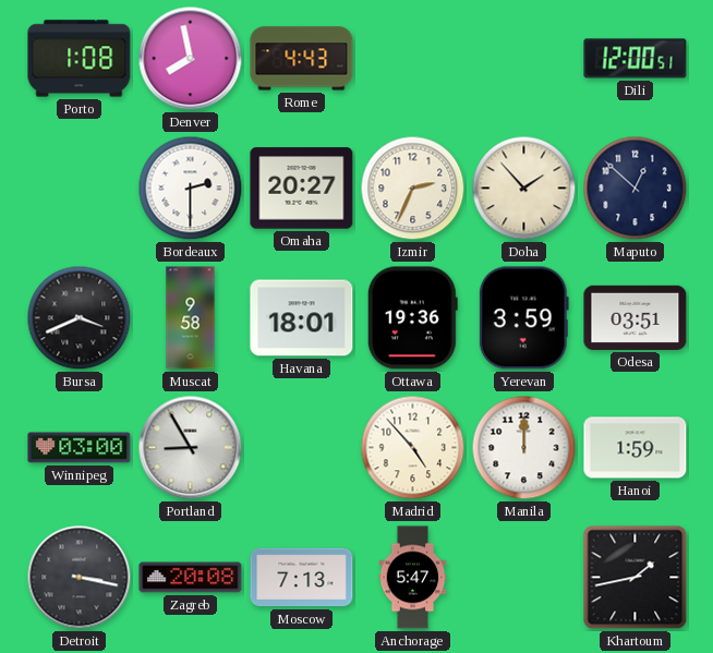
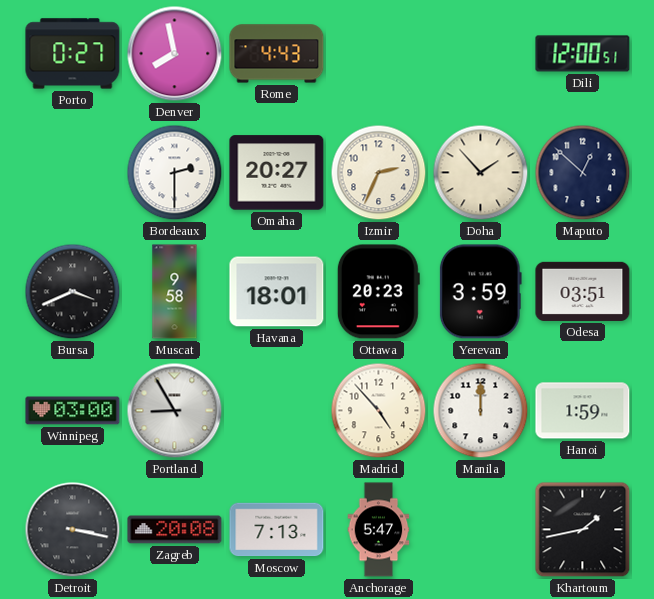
Porto: 1:08 -> 0:27 (73, 54)
Ottawa: 19:36 -> 20:23 (378, 292)
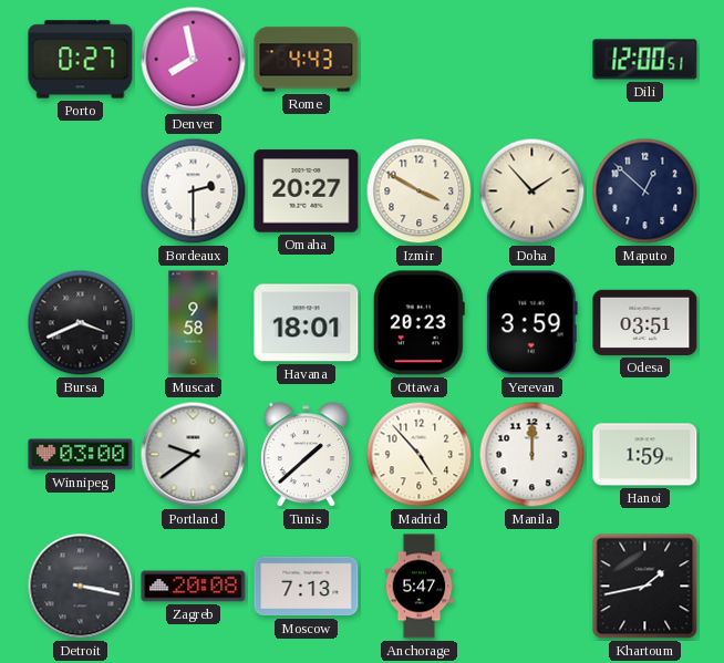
Izmir: 2:34 -> 3:50 (420, 191)
Portland: 8:55 -> 9:39 (194, 455)
Tunis: none -> 1:38 (306, 455)
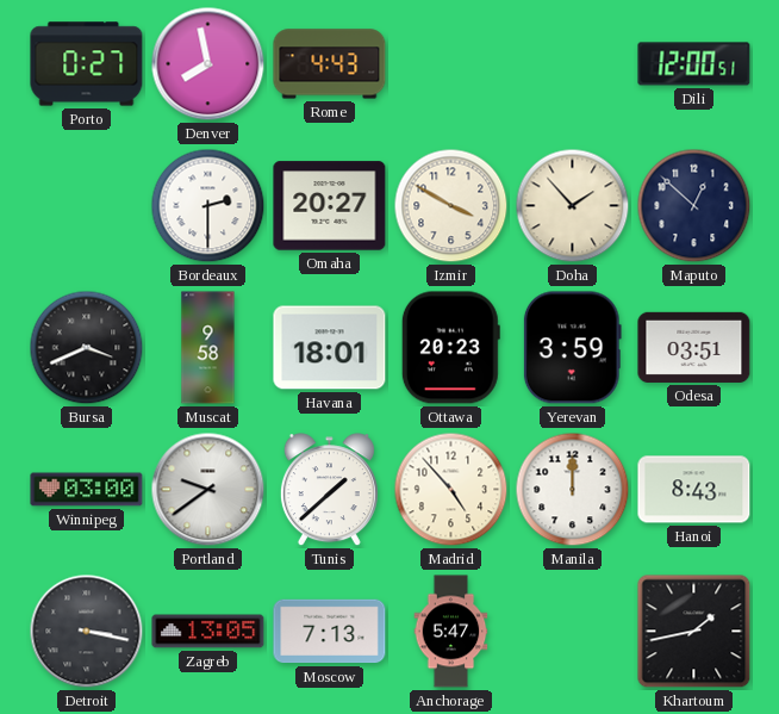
Hanoi: 1:59 -> 8:43 (694, 490)
Zagreb: 20:08 -> 13:05 (208, 632)
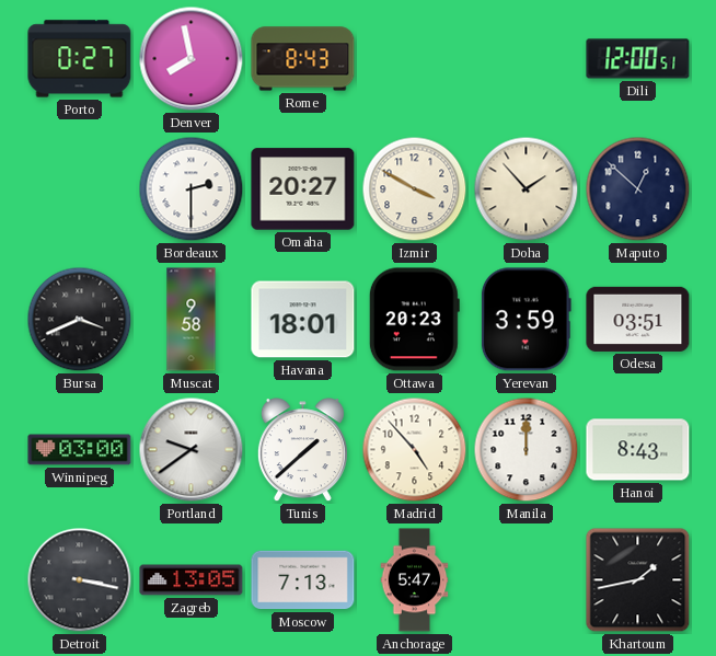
Rome: 4:43 -> 8:43 (303, 59)
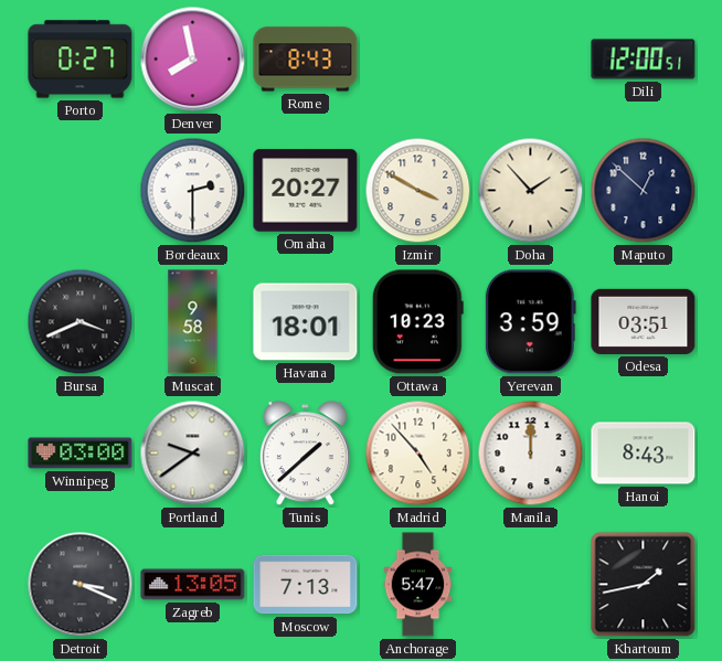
Ottawa: 20:23 -> 10:23 (417, 322)
Detroit: 3:17 -> 3:19 (81, 585)
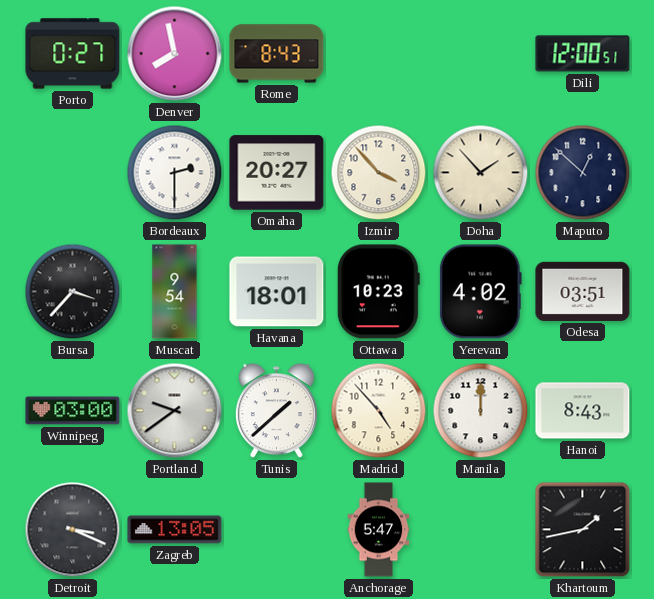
Izmir: 3:50 -> 3:53 (379, 173)
Bursa: 3:41 -> 3:37 (73, 292)
Muscat: 9:58 -> 9:54 (175, 292)
Yerevan: 3:59 -> 4:02 (480, 292)
Moscow: 7:13 -> none (306, 585)
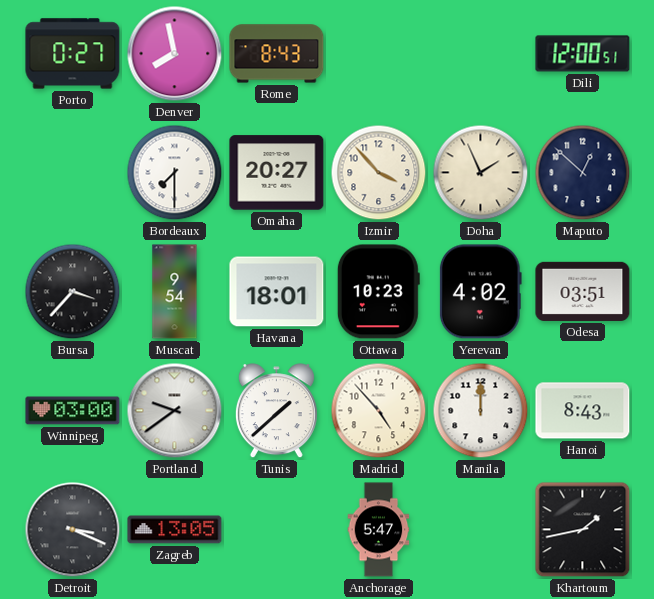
Bordeaux: 2:30 -> 7:30 (175, 173)
Doha: 1:53 -> 1:56 (481, 173)
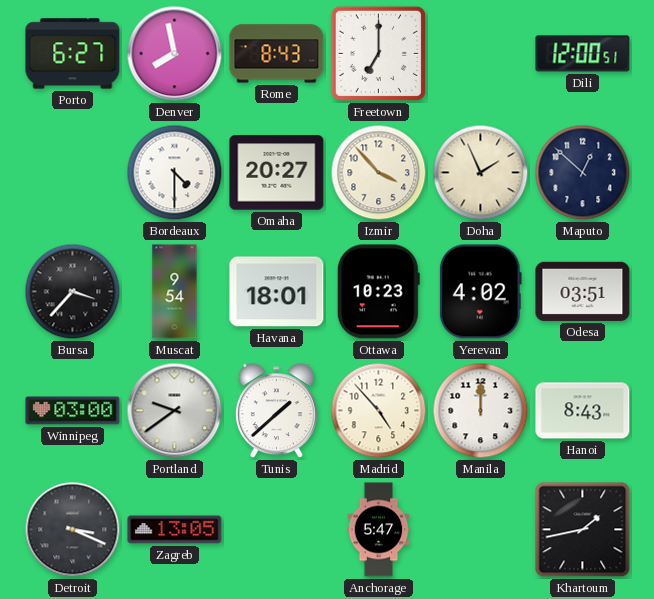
Porto: 0:27 -> 6:27 (73, 54)
Freetown: none -> 7:00 (378, 53)
Bordeaux: 7:30 -> 4:30 (175, 173)
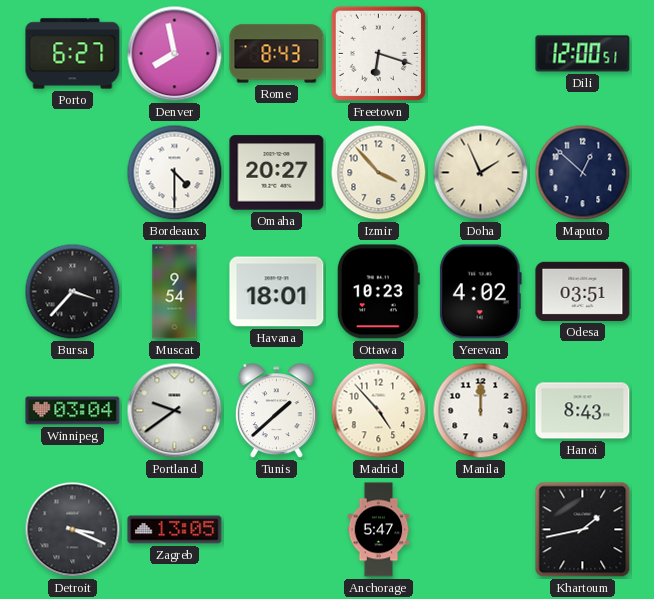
Freetown: 7:00 -> 6:18 (378, 53)
Winnipeg: 03:00 -> 03:04 (73, 411)
